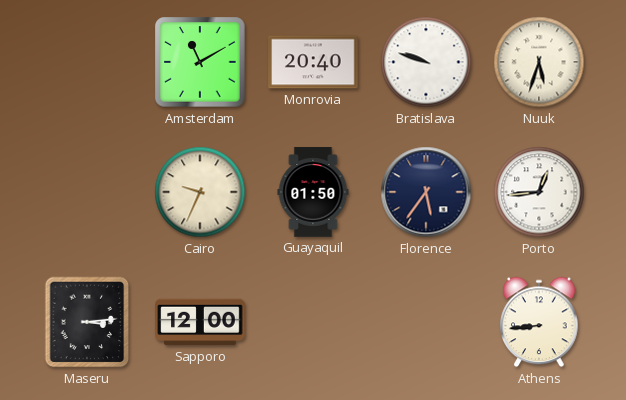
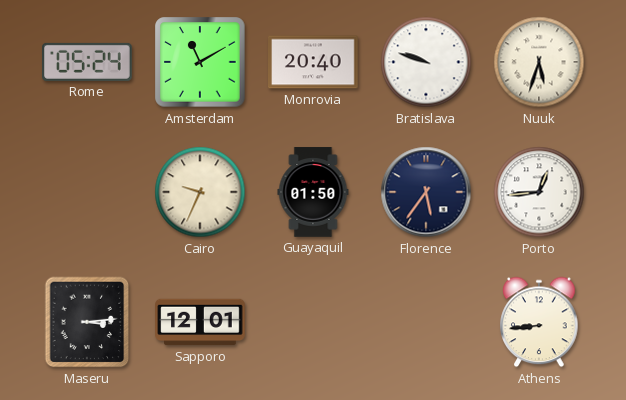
Rome: none -> 05:24 (88, 62)
Sapporo: 12:00 -> 12:01 (200, 322)
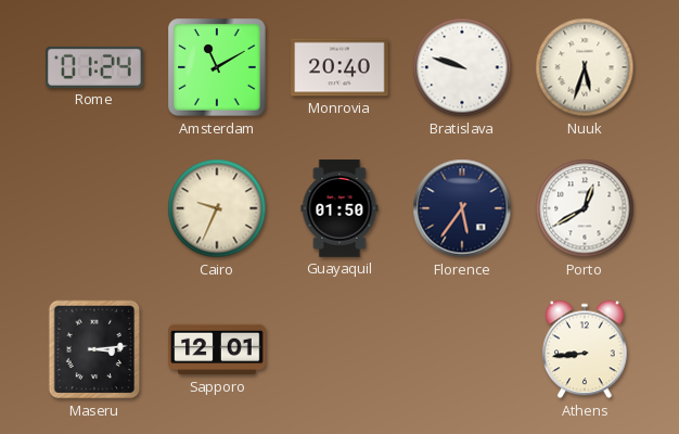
Rome: 05:24 -> 01:24 (95, 67)
Porto: 12:44 -> 12:40 (585, 208)
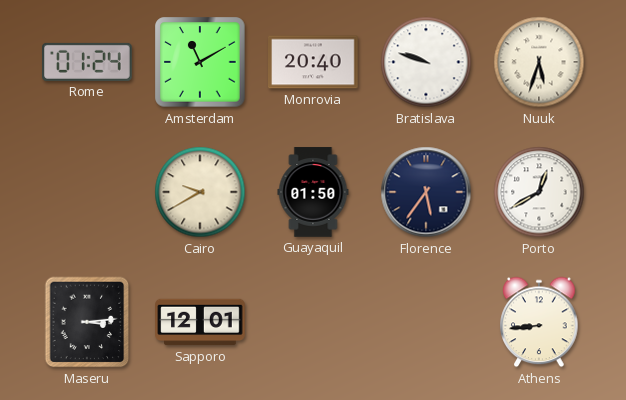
Cairo: 9:34 -> 9:40 (200, 192)
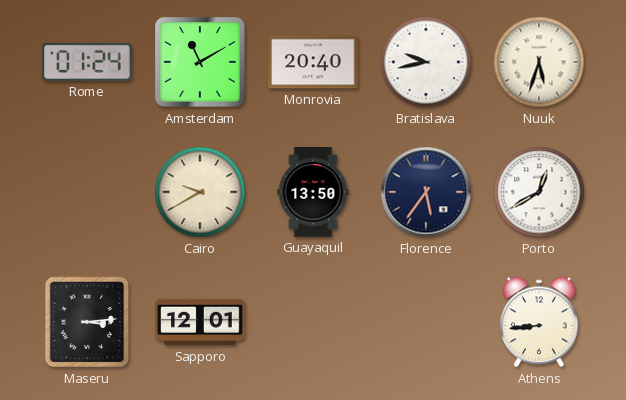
Bratislava: 9:48 -> 9:43 (426, 62)
Guayaquil: 01:50 -> 13:50 (313, 192)
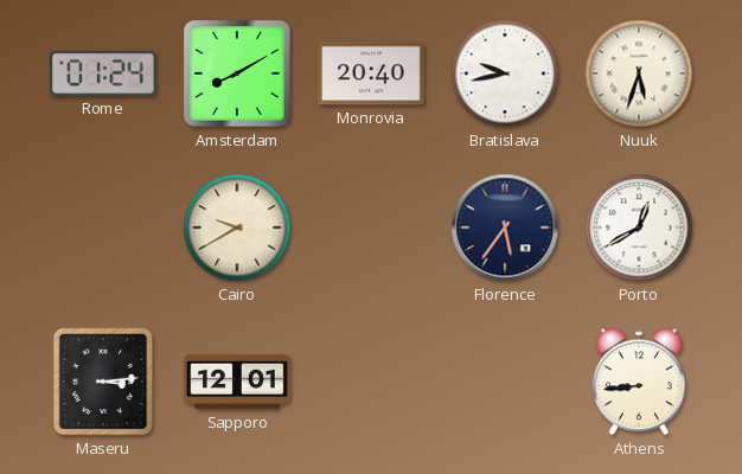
Amsterdam: 11:10 -> 8:10 (237, 73)
Guayaquil: 13:50 -> none (313, 192)
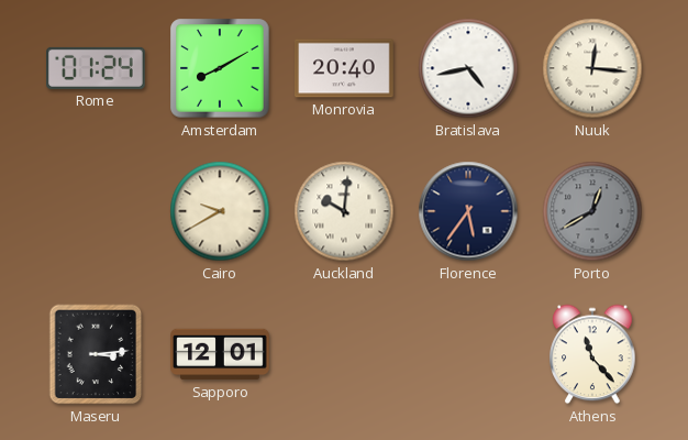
Bratislava: 9:43 -> 4:43 (468, 68)
Nuuk: 5:33 -> 12:16 (592, 68)
Auckland: none -> 10:01 (344, 211)
Porto dial: white -> grey (592, 211)
Athens: 8:44 -> 11:23 (592, 354)
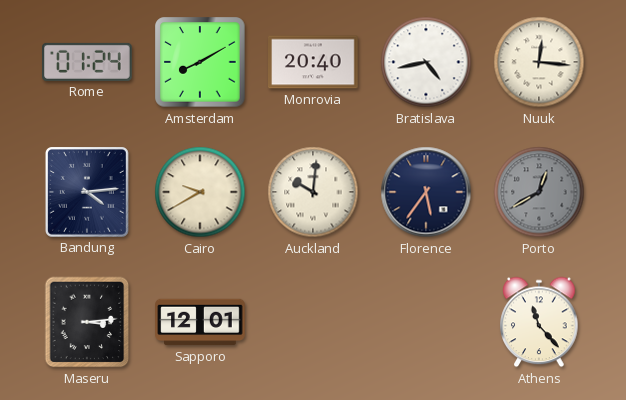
Bandung: none -> 4:14 (87, 193)
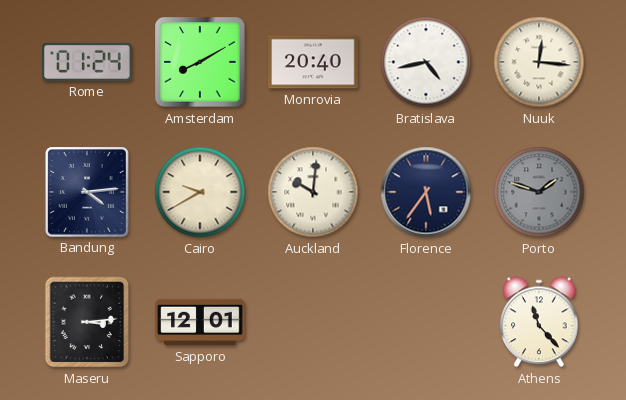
Porto: 12:40 -> 1:48 (539, 192)
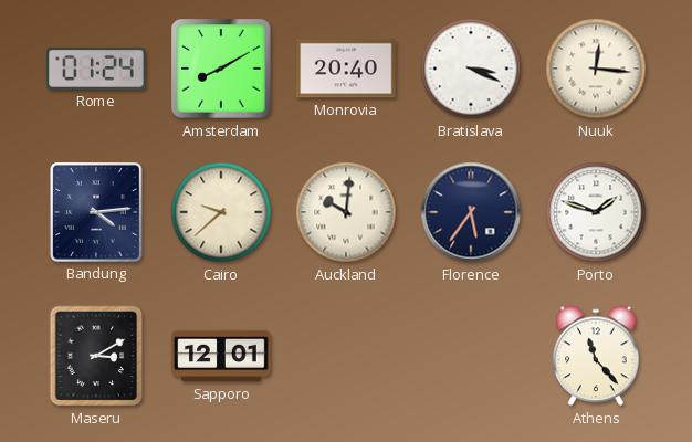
Bratislava: 4:43 -> 3:19 (471, 69)
Cairo: 9:40 -> 9:38 (221, 212)
Porto dial: grey -> white (596, 212)
Maseru: 3:14 -> 3:10 (96, 356)
